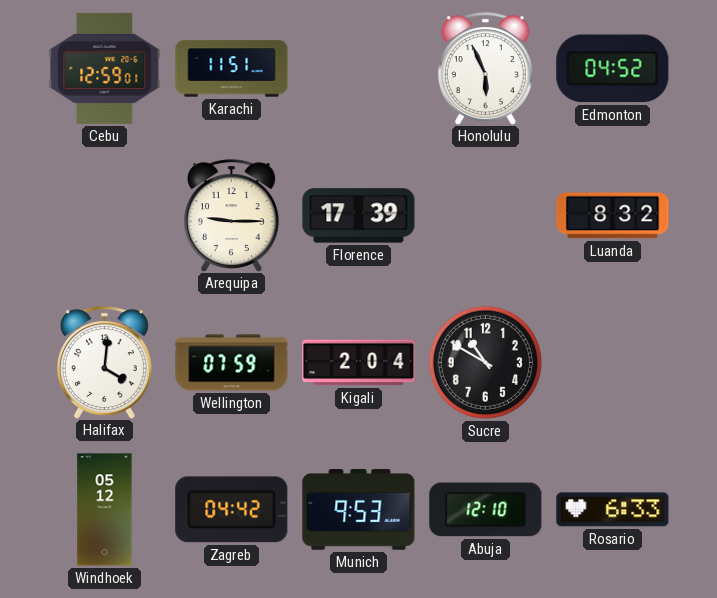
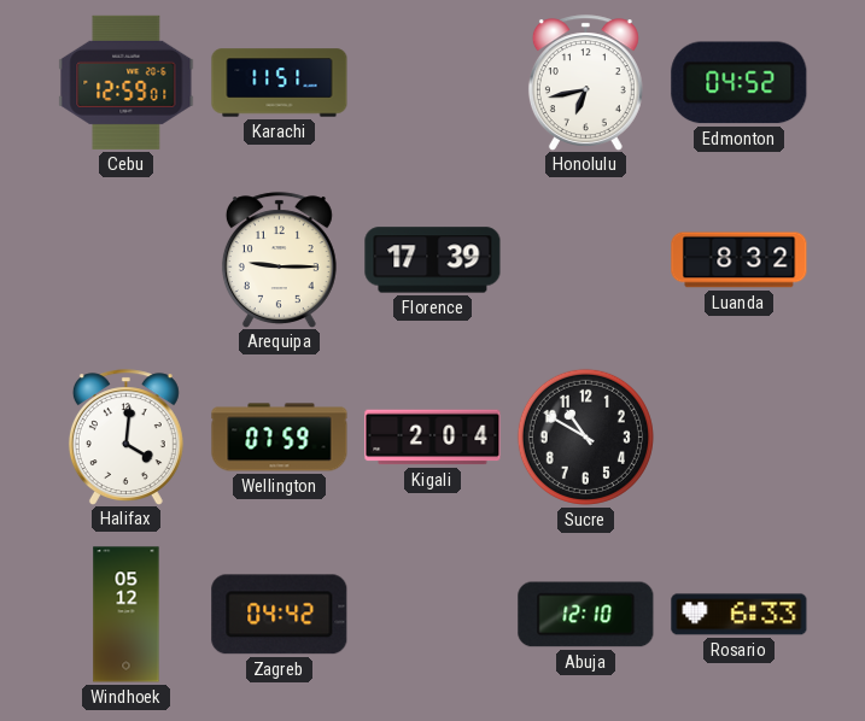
Honolulu: 5:56 -> 6:43 (585, 82)
Munich: 9:53 -> none (359, 510)
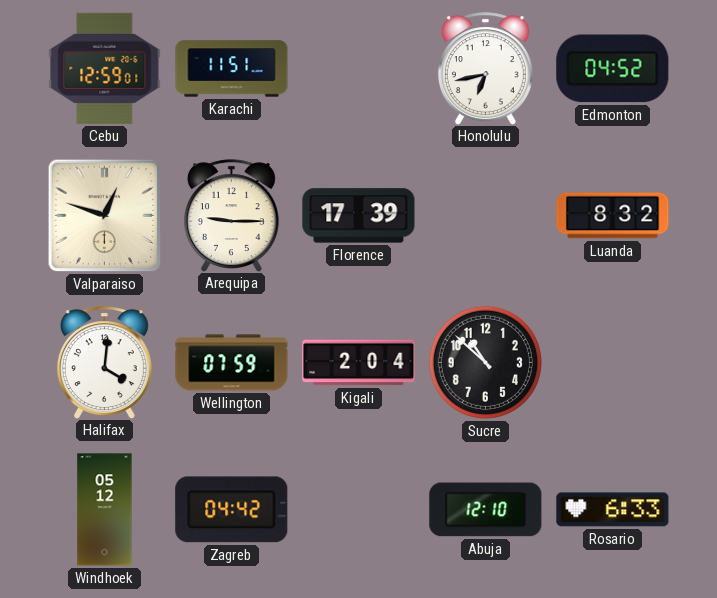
Valparaiso: none -> 12:48 (105, 216)
Sucre: 10:50 -> 10:52 (485, 362)
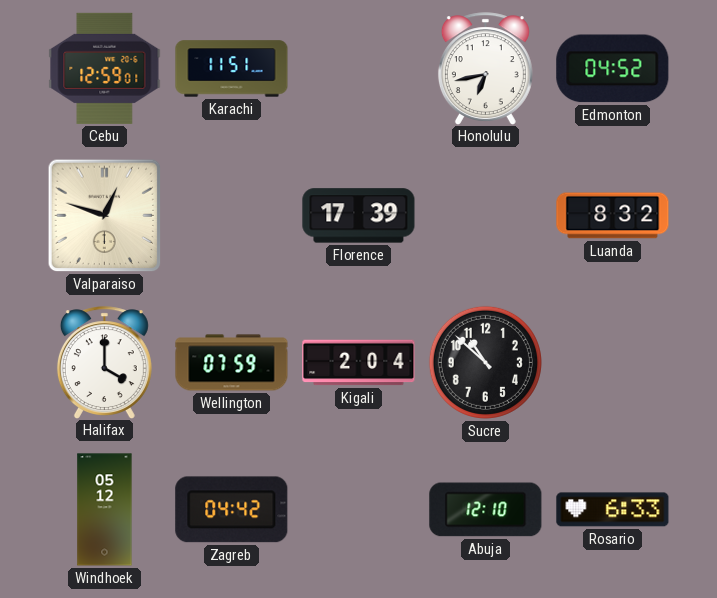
Arequipa: 9:15 -> none (231, 215)
Halifax: 4:01 -> 4:00 (104, 362)
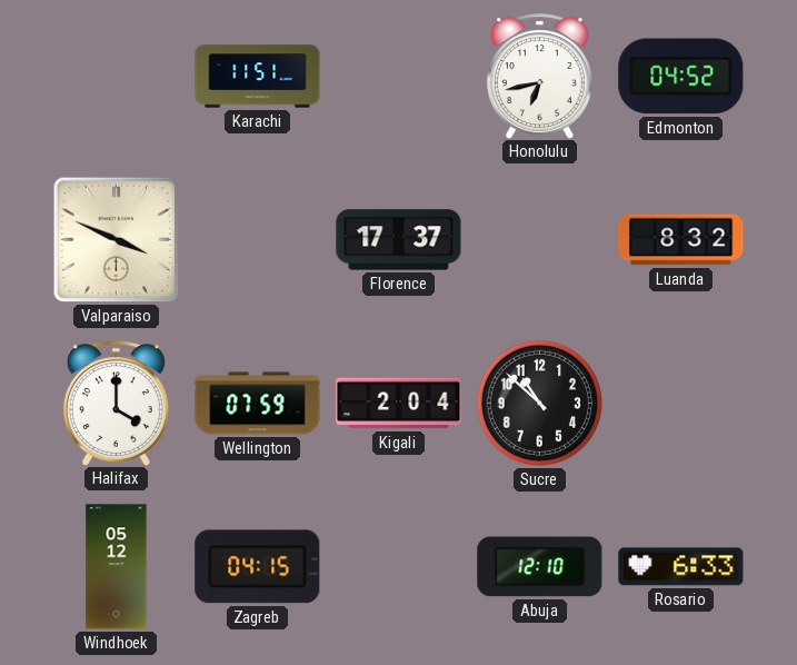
Cebu: 12:59 -> none (105, 68)
Valparaiso: 12:48 -> 3:49 (117, 240)
Florence: 17:39 -> 17:37 (399, 240)
Zagreb: 04:42 -> 04:15 (258, 567)
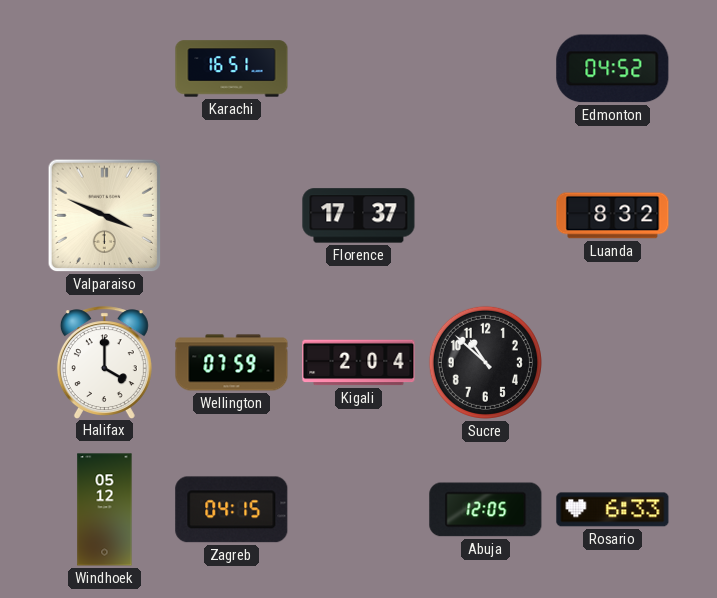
Karachi: 11:51 -> 16:51 (232, 69)
Honolulu: 6:43 -> none (539, 76)
Abuja: 12:10 -> 12:05 (486, 510)
